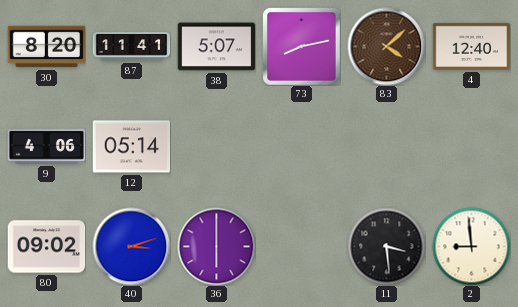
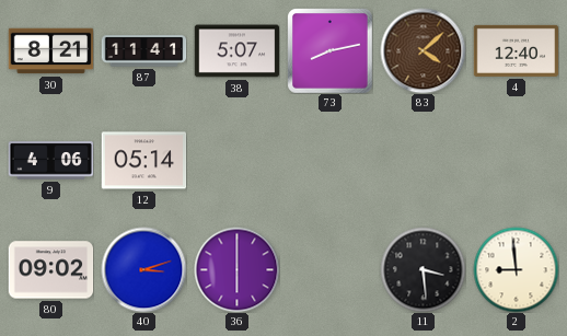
30: 8:20 -> 8:21 (50, 51)
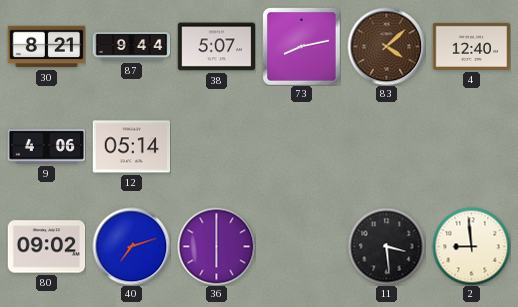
87: 11:41 -> 9:44 (131, 47)
40: 3:12 -> 7:12 (131, 246)
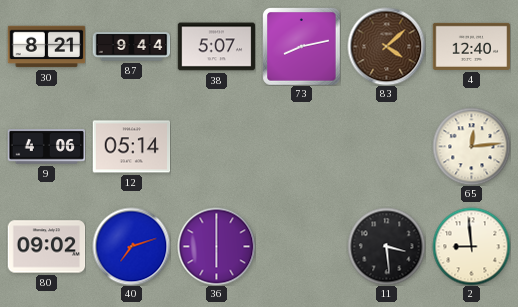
65: none -> 12:14 (471, 146)
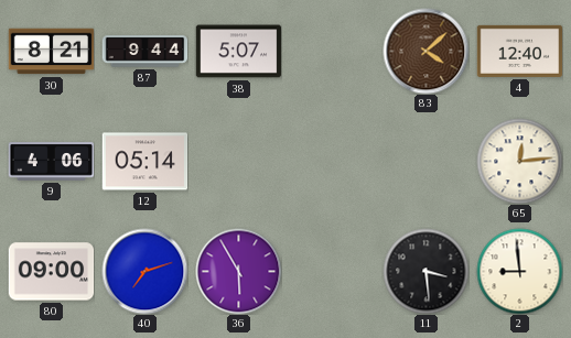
73: 8:13 -> none (301, 46)
80: 09:02 -> 09:00 (51, 272)
36: 6:00 -> 5:55 (238, 271)
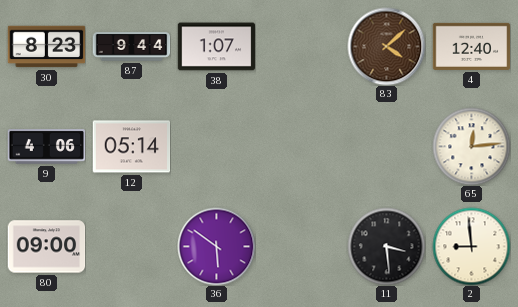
30: 8:21 -> 8:23 (46, 47)
38: 5:07 -> 1:07 (216, 47)
40: 7:12 -> none (144, 271)
36: 5:55 -> 5:51 (216, 246)
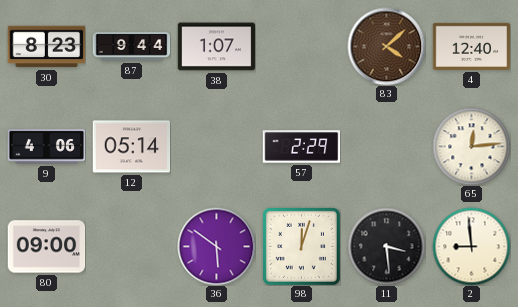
57: none -> 2:29 (301, 147)
98: none -> 12:03 (301, 246)
